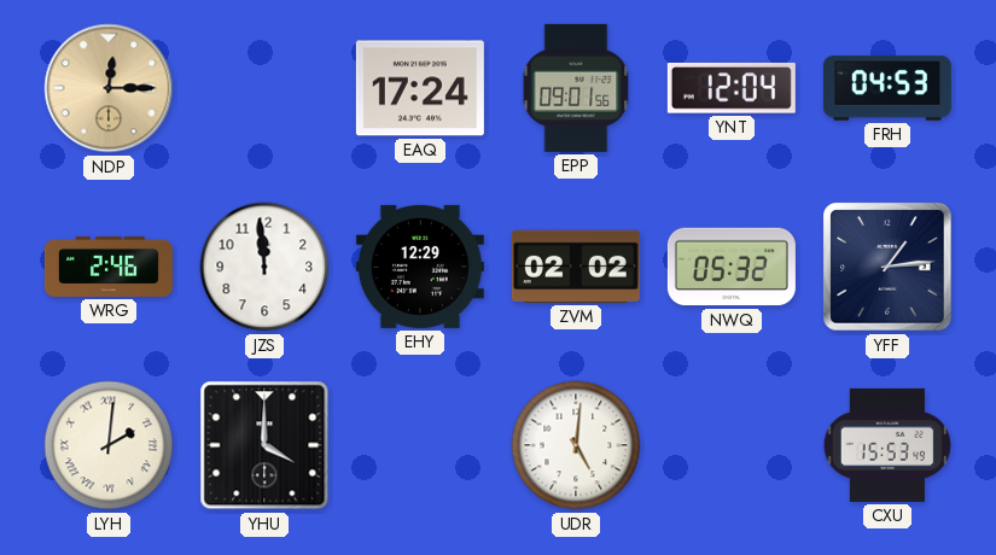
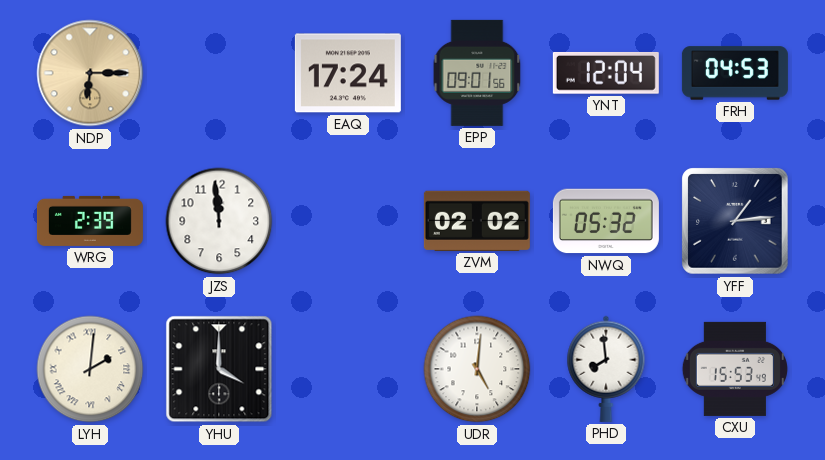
NDP: 12:15 -> 6:15 (90, 73)
WRG: 2:46 -> 2:39 (90, 221)
EHY: 12:29 -> none (420, 267)
PHD: none -> 7:59 (606, 369)
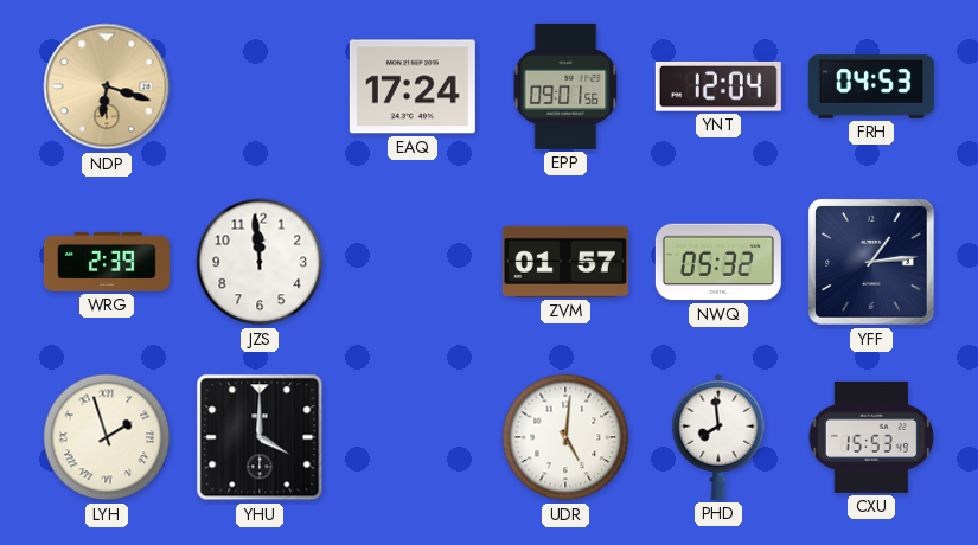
NDP: 6:15 -> 6:18 (107, 86)
ZVM: 02:02 -> 01:57 (565, 262)
LYH: 2:01 -> 1:57 (107, 437)
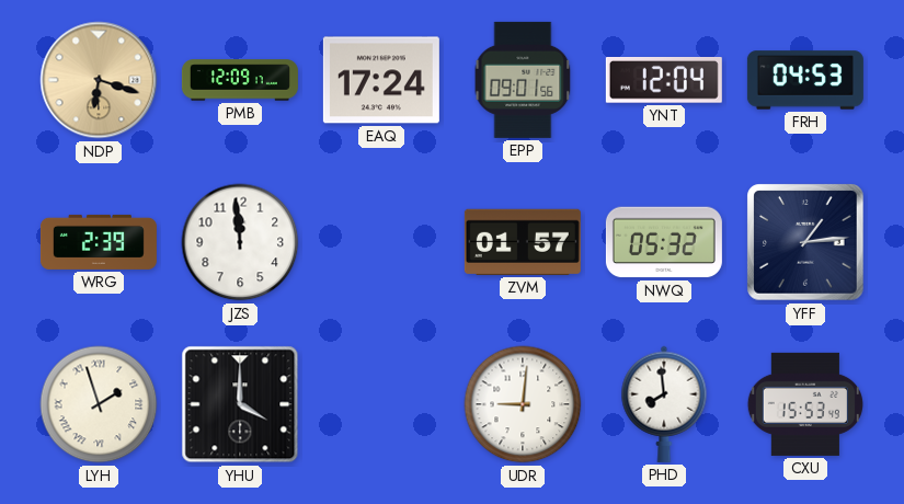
PMB: none -> 12:09 (240, 80)
UDR: 5:01 -> 9:01 (523, 404)
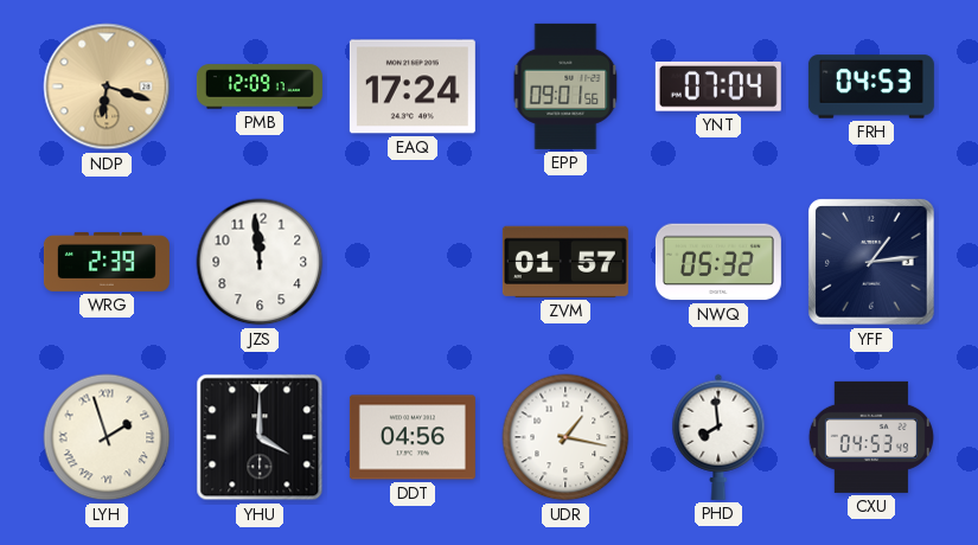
YNT: 12:04 -> 07:04 (718, 86)
DDT: none -> 04:56 (413, 437)
UDR: 9:01 -> 1:17 (565, 437)
CXU: 15:53 -> 04:53 (871, 437)
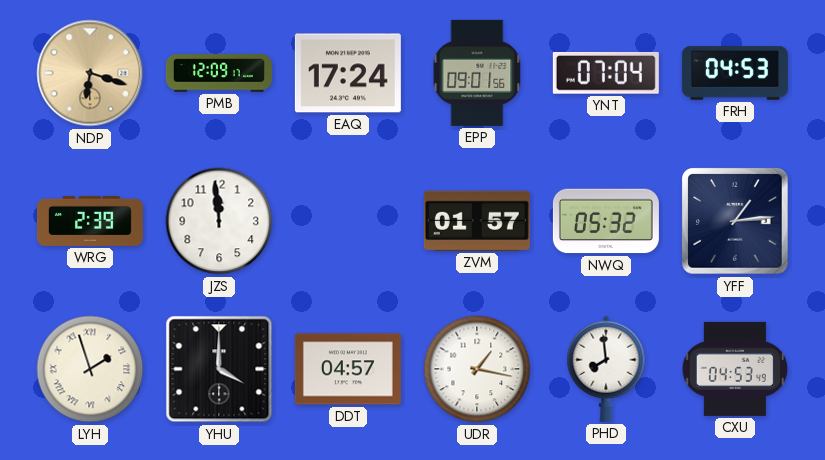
DDT: 04:56 -> 04:57 (348, 369)
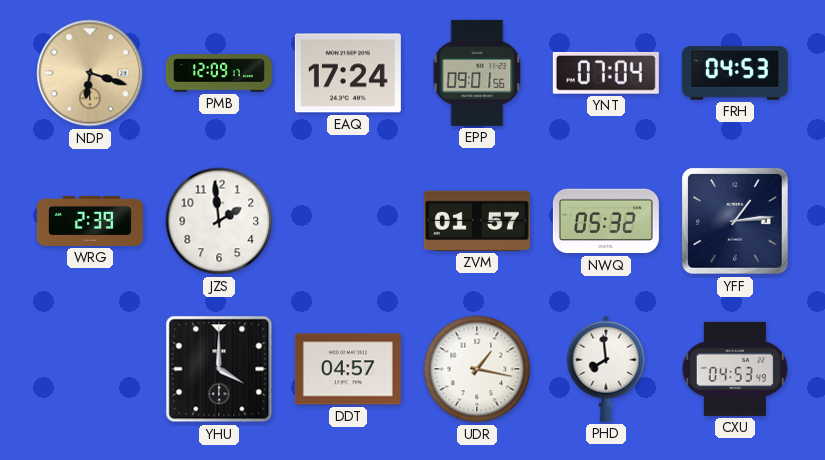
JZS: 11:59 -> 1:59 (219, 221)
LYH: 1:57 -> none (90, 369)
